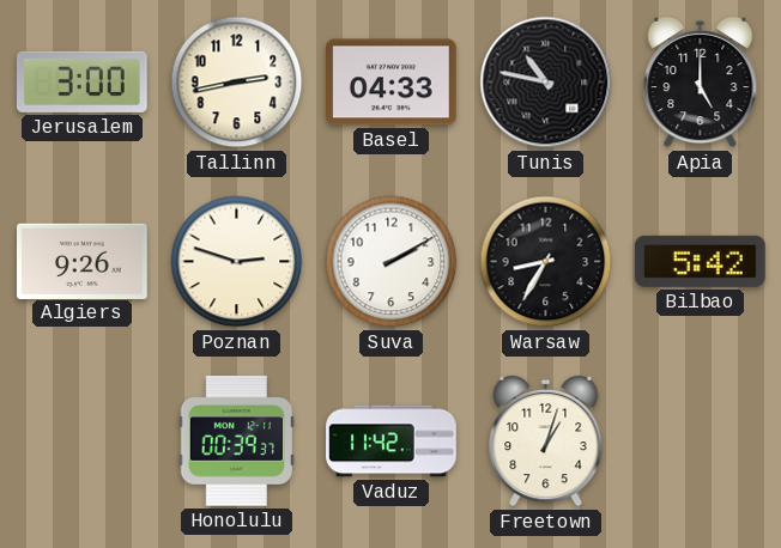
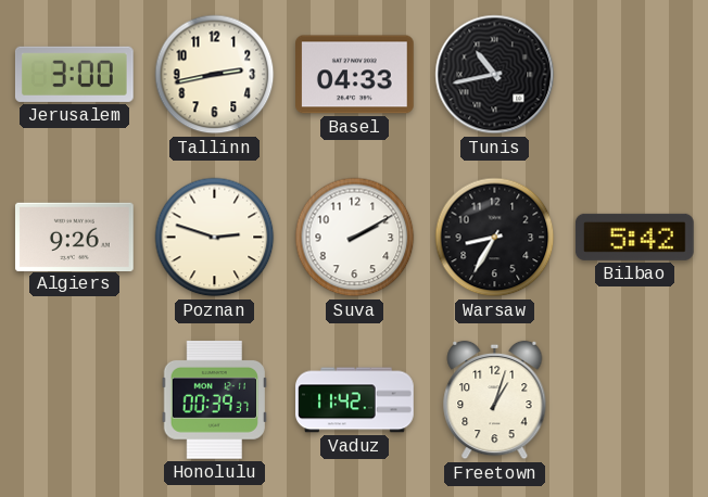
Tunis: 10:47 -> 10:43 (495, 75)
Apia: 5:00 -> none (701, 83)
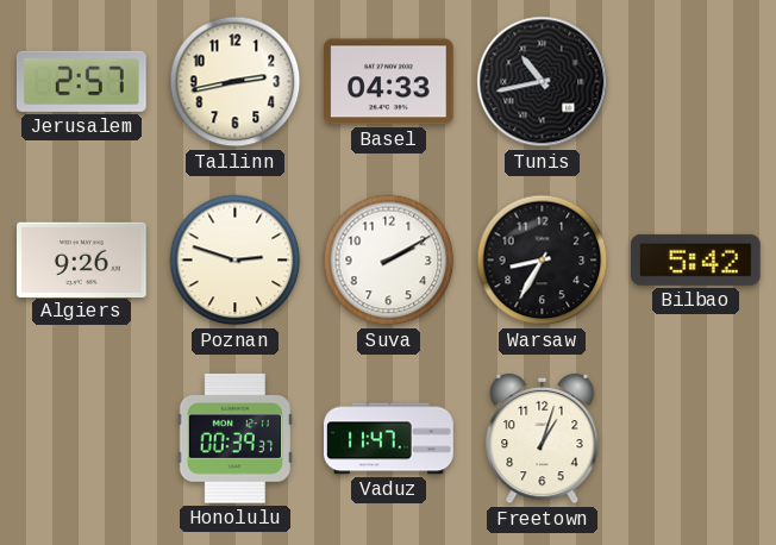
Jerusalem: 3:00 -> 2:57 (81, 81)
Vaduz: 11:42 -> 11:47 (389, 439)
